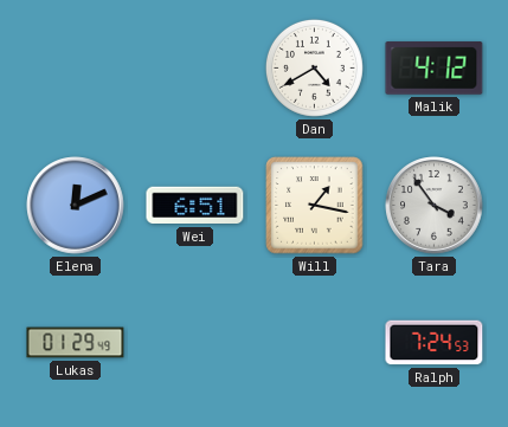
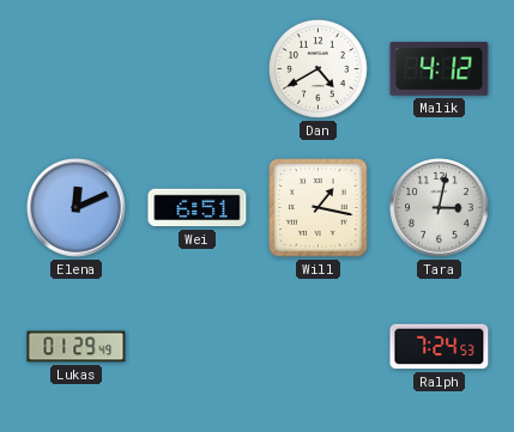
Tara: 3:54 -> 3:02 (440, 208)
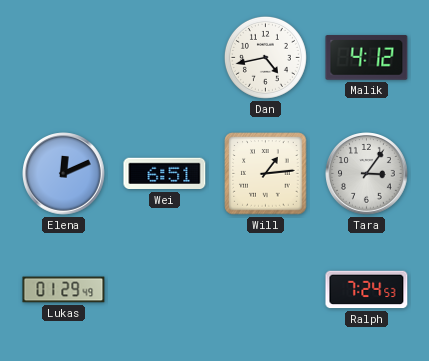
Dan: 4:40 -> 4:43 (265, 57)
Will: 1:17 -> 1:14 (266, 174)
Tara: 3:02 -> 3:06 (367, 174)
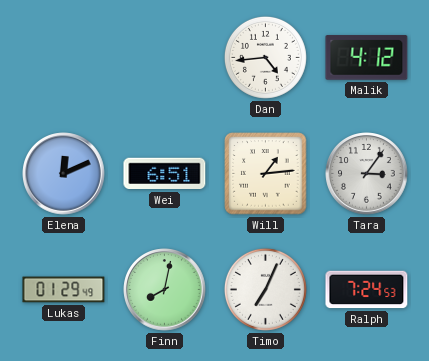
Dan: 4:43 -> 4:44 (265, 57)
Finn: none -> 8:02 (165, 290)
Timo: none -> 7:04 (265, 289)
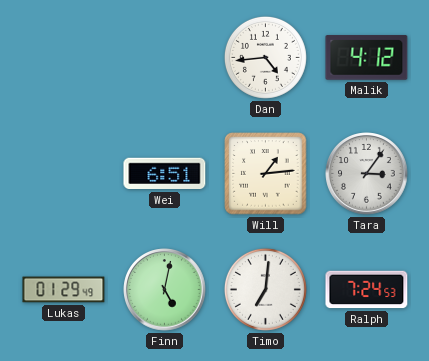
Elena: 12:11 -> none (64, 174)
Finn: 8:02 -> 5:02 (165, 290)
Timo: 7:04 -> 7:01 (265, 289)
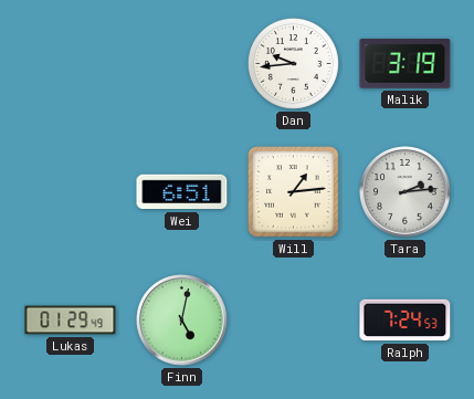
Dan: 4:44 -> 9:44 (293, 63)
Malik: 4:12 -> 3:19 (405, 64)
Tara: 3:06 -> 2:14 (405, 192)
Timo: 7:01 -> none (265, 289)
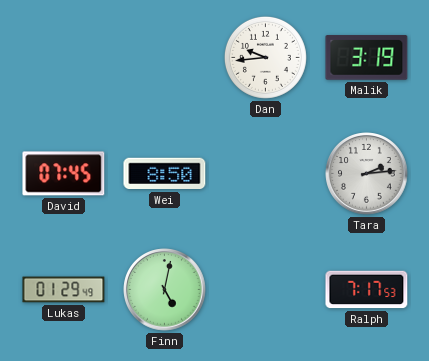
David: none -> 07:45 (64, 174)
Wei: 6:51 -> 8:50 (165, 174)
Will: 1:14 -> none (294, 192)
Ralph: 7:24 -> 7:17 (367, 290)
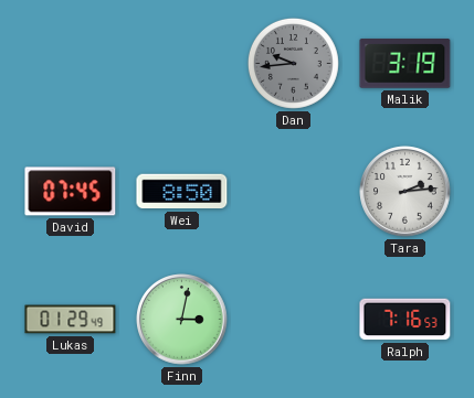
Dan dial: white -> grey (293, 63)
Finn: 5:02 -> 3:02 (182, 320)
Ralph: 7:17 -> 7:16 (405, 320)
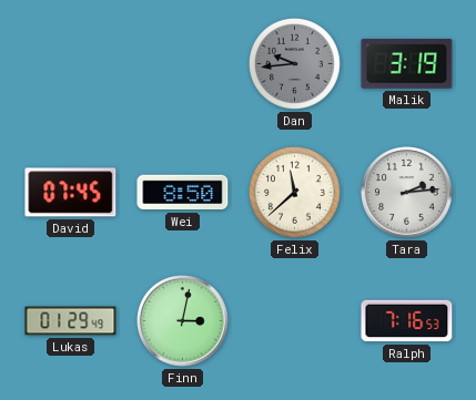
Felix: none -> 11:38 (294, 192)
